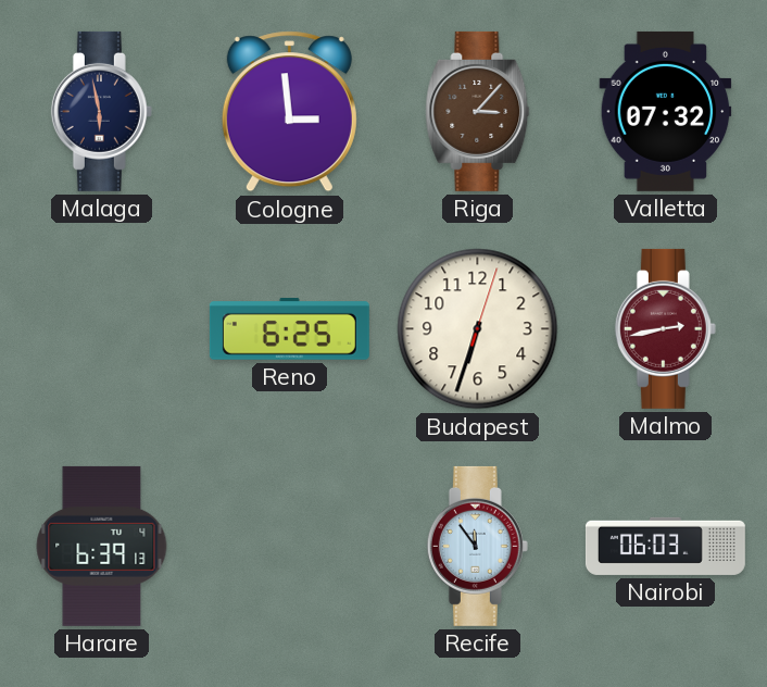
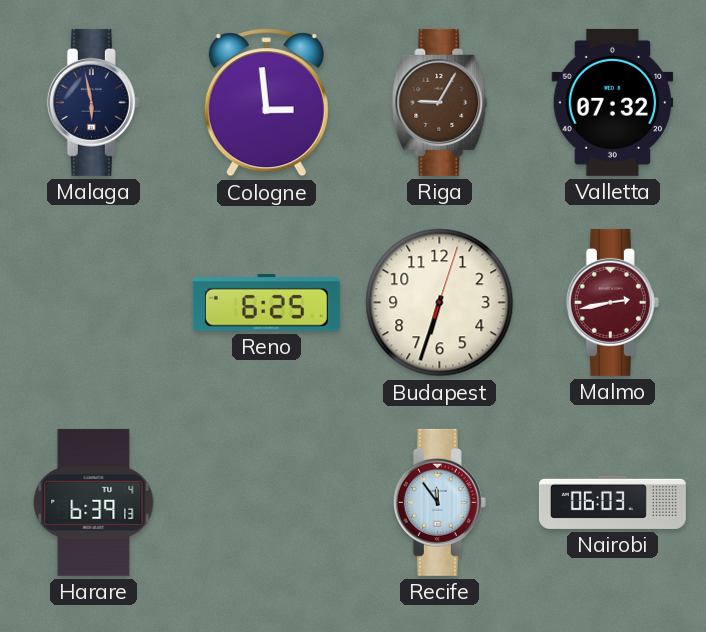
Riga: 3:07 -> 9:05 (440, 102)
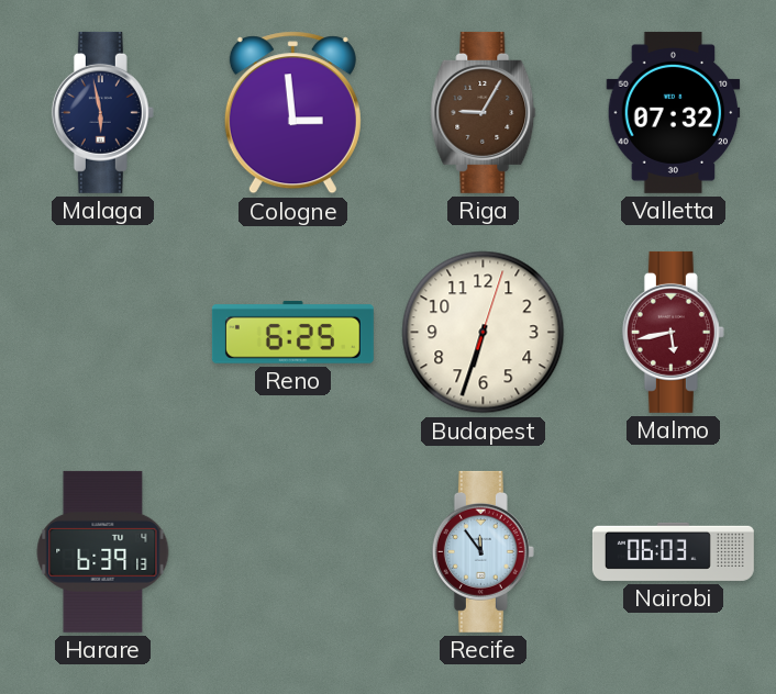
Malmo: 2:43 -> 5:43 (673, 332)
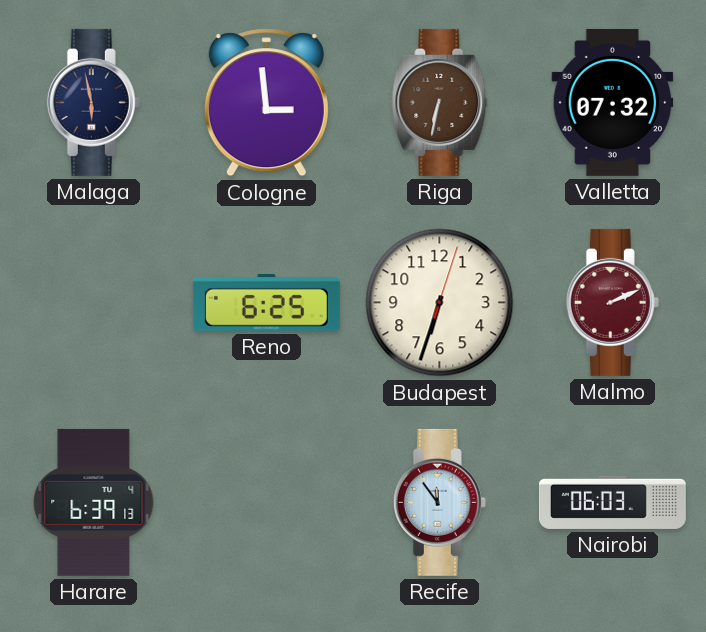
Riga: 9:05 -> 6:32 (440, 102)
Malmo: 5:43 -> 2:11 (612, 302)
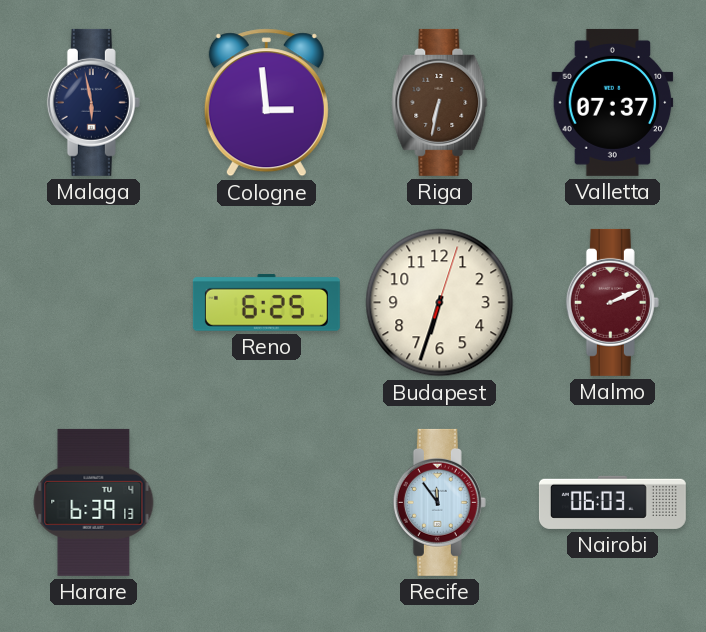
Valletta: 07:32 -> 07:37 (613, 102)
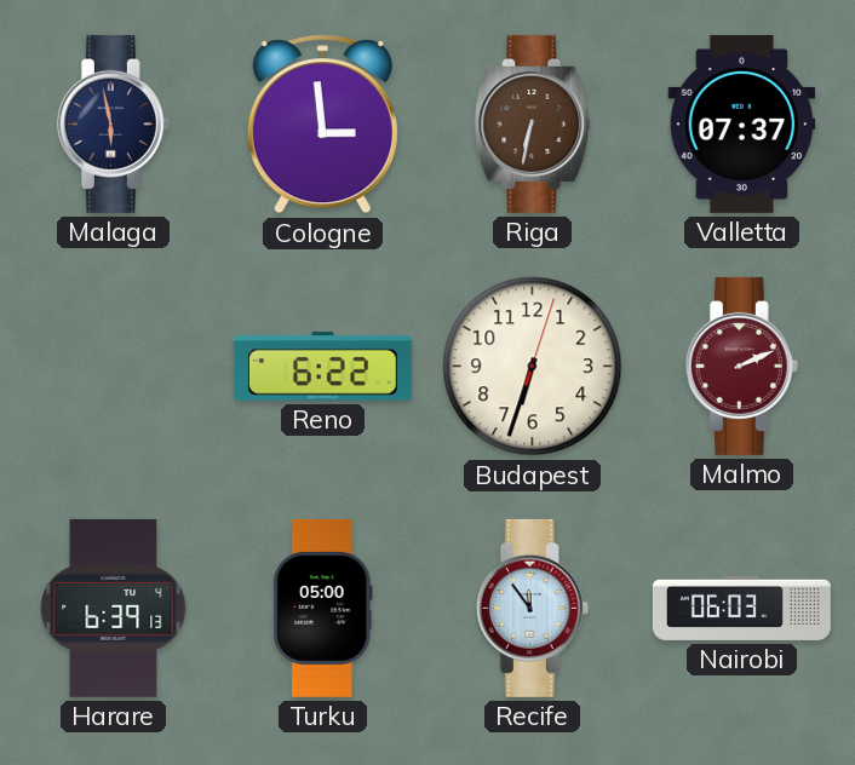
Reno: 6:25 -> 6:22 (322, 366)
Turku: none -> 05:00 (322, 608)
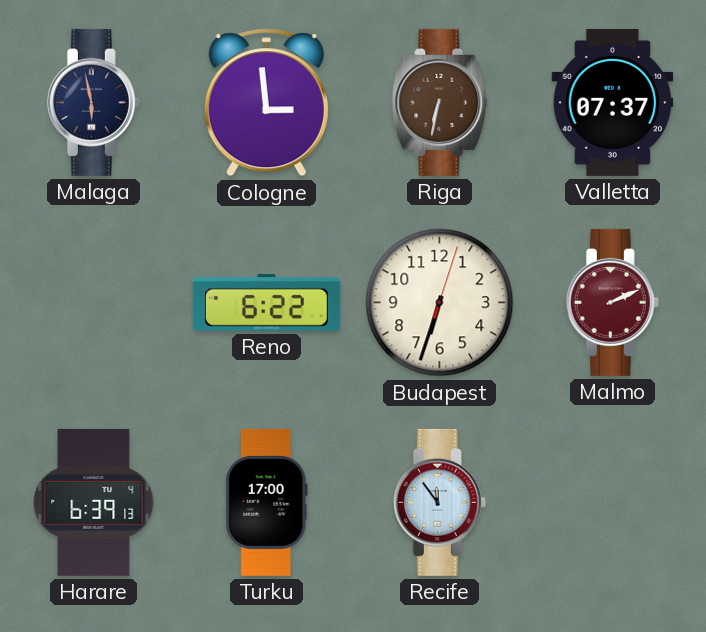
Turku: 05:00 -> 17:00 (266, 502)
Nairobi: 06:03 -> none (741, 608)
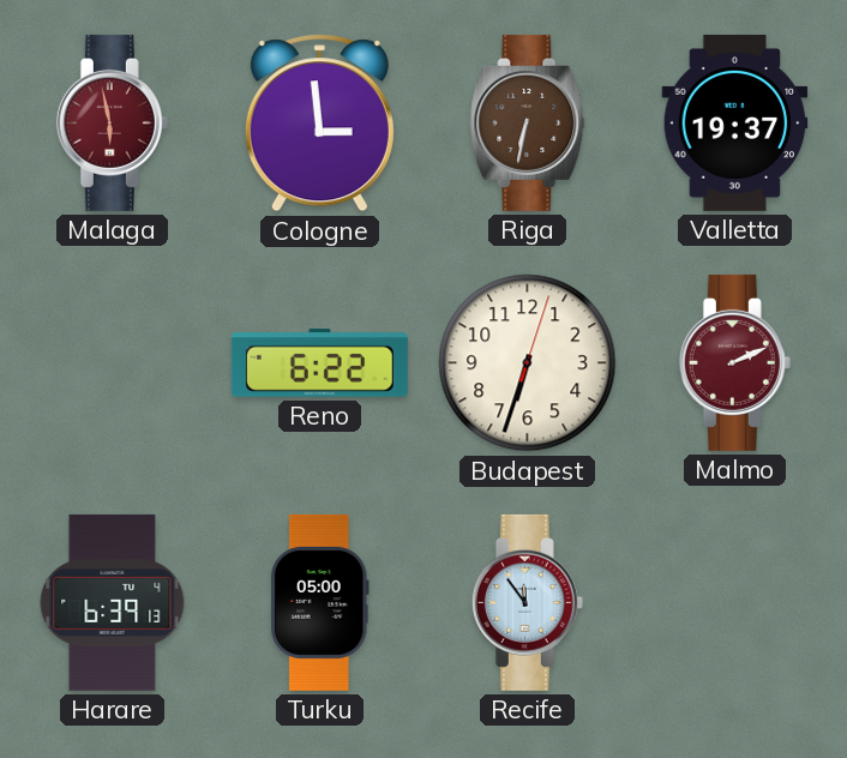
Malaga dial: navy -> burgundy (112, 122)
Valletta: 07:37 -> 19:37 (735, 122)
Turku: 17:00 -> 05:00 (319, 602)
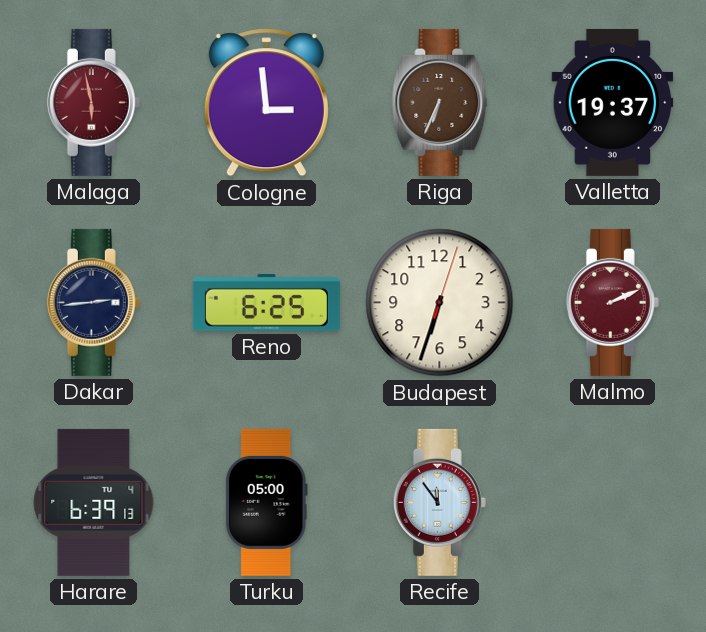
Riga: 6:32 -> 6:34 (440, 102)
Dakar: none -> 2:44 (93, 302)
Reno: 6:22 -> 6:25 (266, 302)
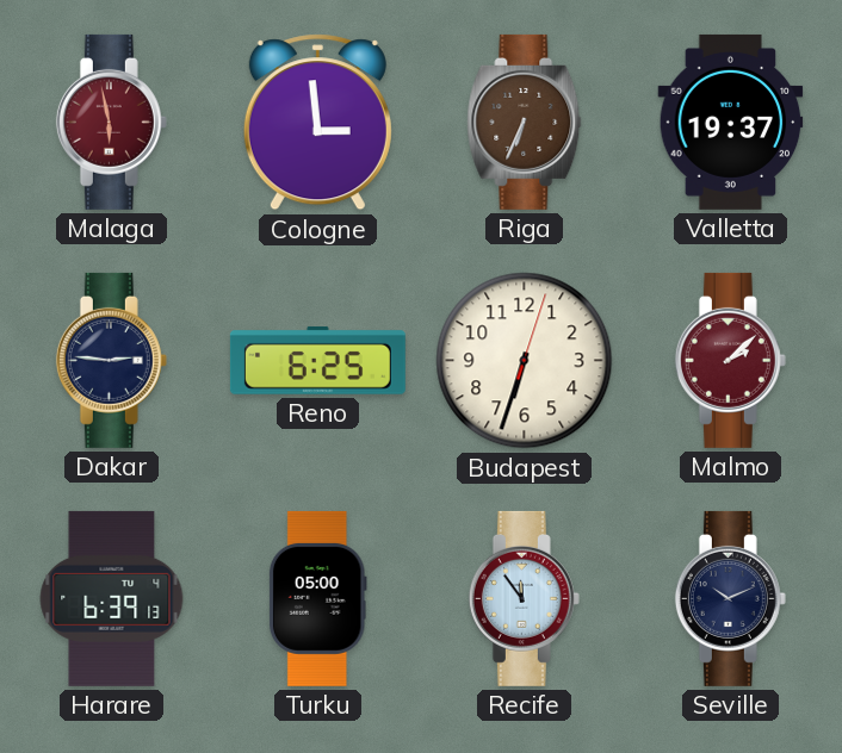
Dakar: 2:44 -> 2:46 (111, 360)
Malmo: 2:11 -> 2:08 (730, 360)
Seville: none -> 10:11 (730, 598)
